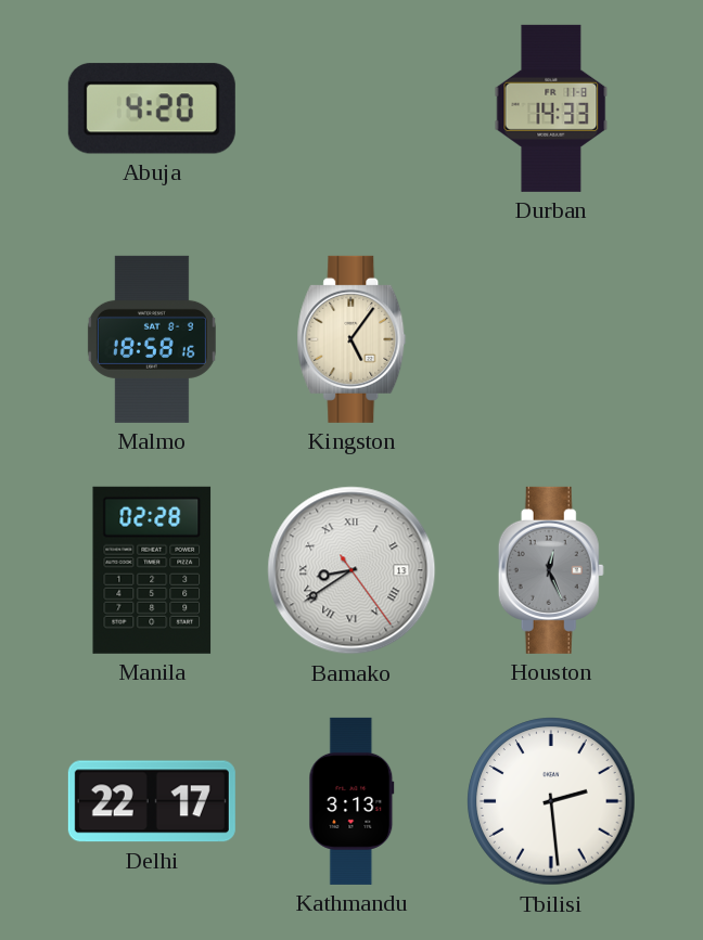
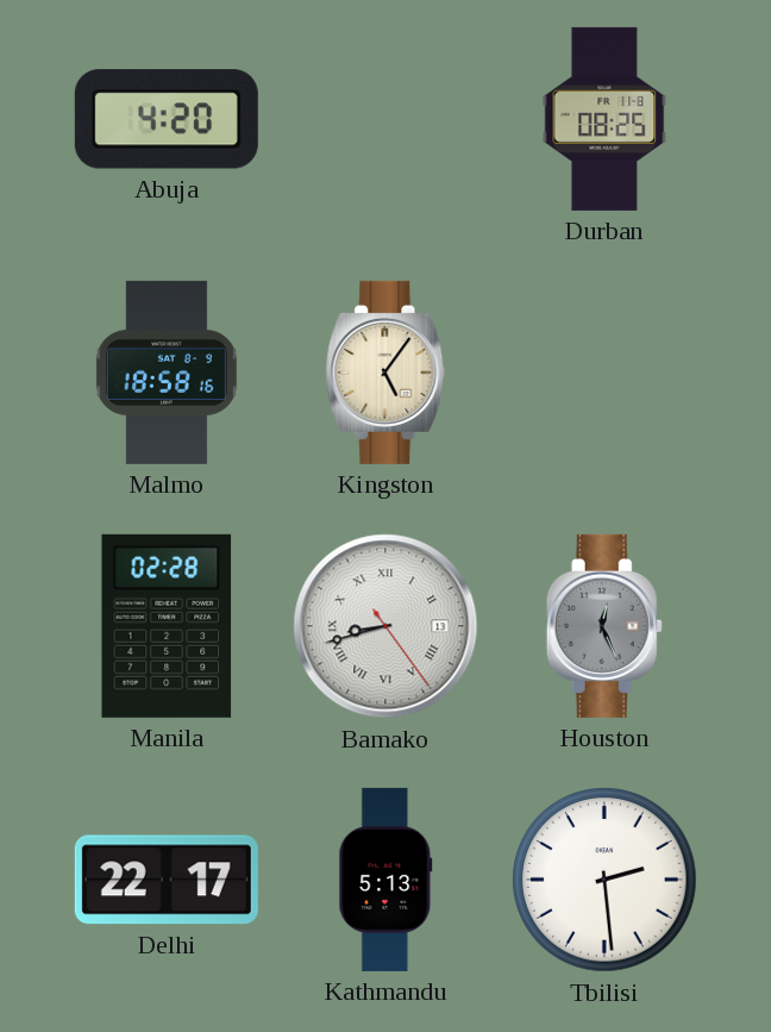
Durban: 14:33 -> 08:25 (604, 119)
Bamako: 8:39 -> 8:42 (385, 626)
Kathmandu: 3:13 -> 5:13 (385, 880)
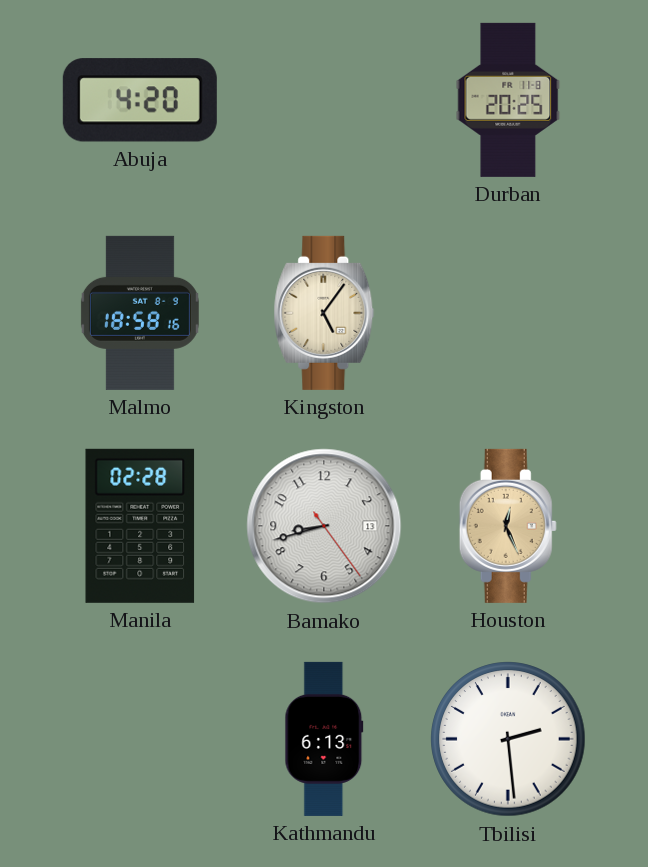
Durban: 08:25 -> 20:25 (508, 100)
Bamako numerals: Roman -> Arabic (324, 526)
Houston dial: grey -> champagne (508, 526)
Delhi: 22:17 -> none (167, 880)
Kathmandu: 5:13 -> 6:13 (324, 739)
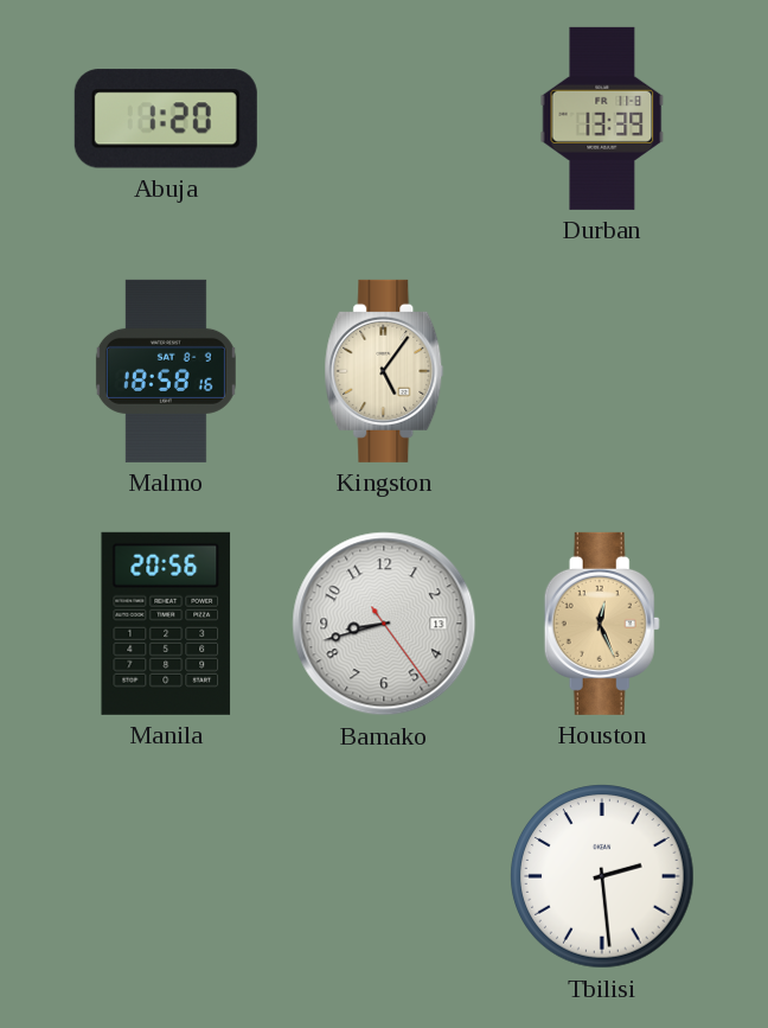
Abuja: 4:20 -> 1:20 (166, 119)
Durban: 20:25 -> 13:39 (602, 119)
Manila: 02:28 -> 20:56 (166, 624)
Kathmandu: 6:13 -> none (324, 739)
